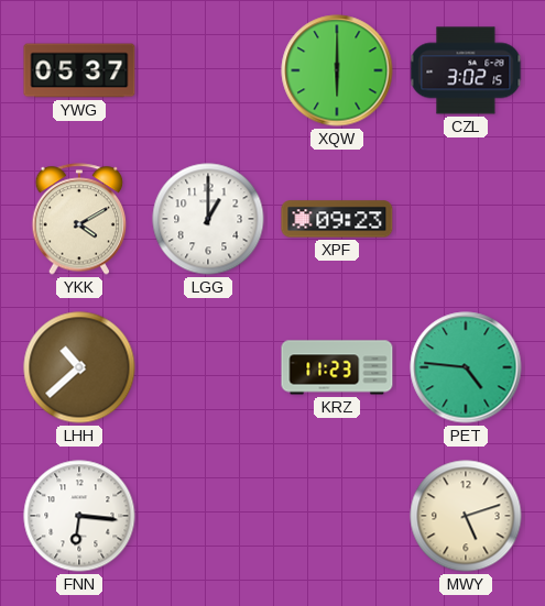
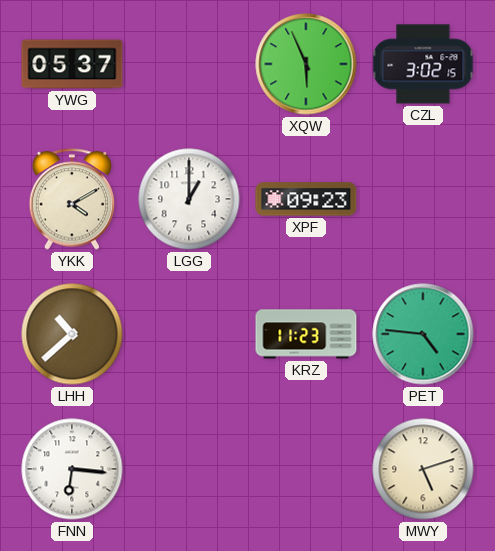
XQW: 6:00 -> 5:56 (306, 64)
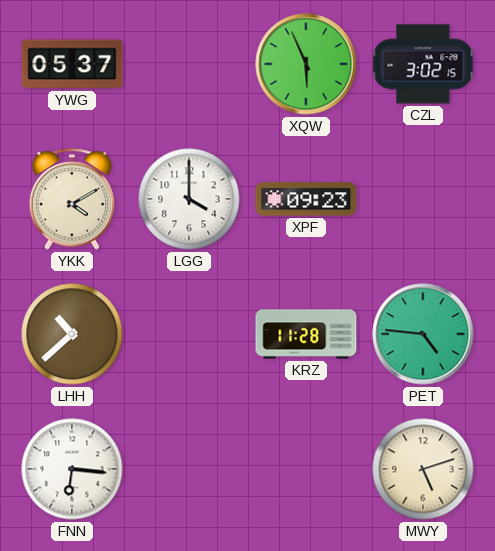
LGG: 1:00 -> 4:00 (189, 199)
KRZ: 11:23 -> 11:28 (306, 334)
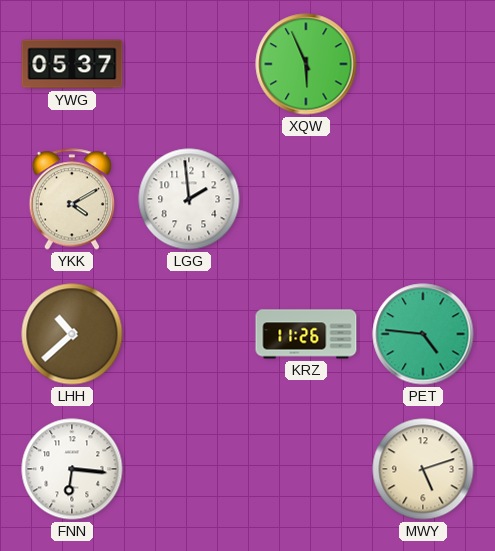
CZL: 3:02 -> none (423, 64)
LGG: 4:00 -> 1:59 (189, 199)
XPF: 09:23 -> none (306, 199)
KRZ: 11:28 -> 11:26 (306, 334)
